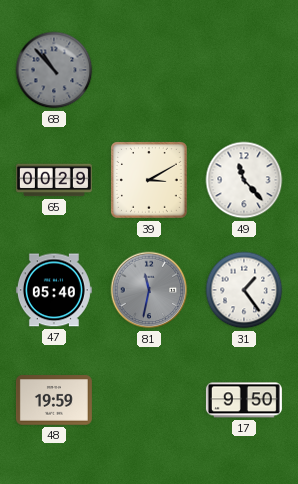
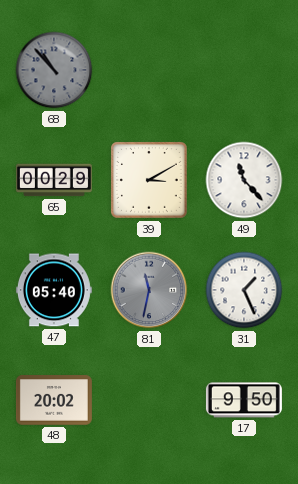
31: 1:24 -> 1:26 (244, 290)
48: 19:59 -> 20:02 (54, 400)
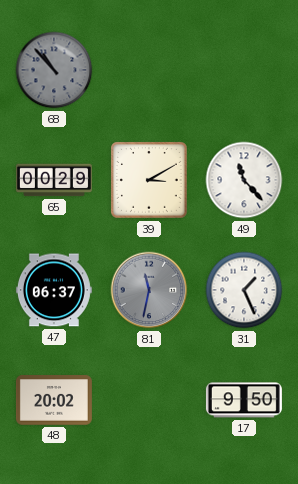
47: 05:40 -> 06:37 (54, 290)
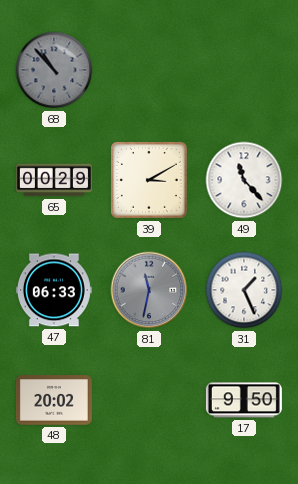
47: 06:37 -> 06:33 (54, 290)
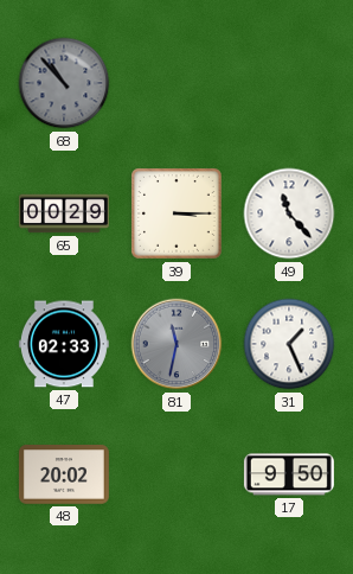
39: 3:10 -> 3:15 (178, 215)
47: 06:33 -> 02:33 (64, 344)
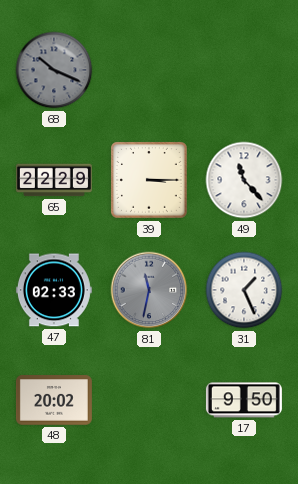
68: 10:53 -> 10:19 (54, 70)
65: 00:29 -> 22:29 (54, 180)
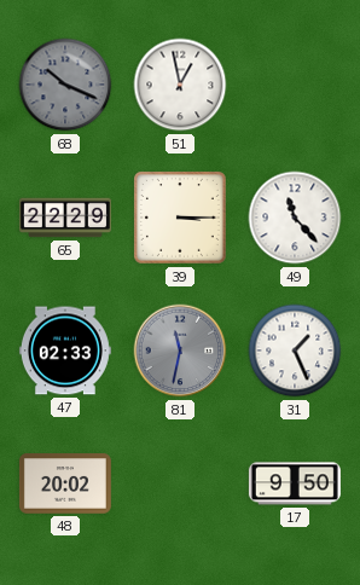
51: none -> 12:58 (180, 85)
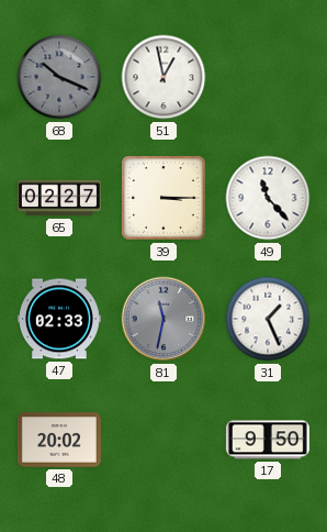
65: 22:29 -> 02:27 (59, 198)
